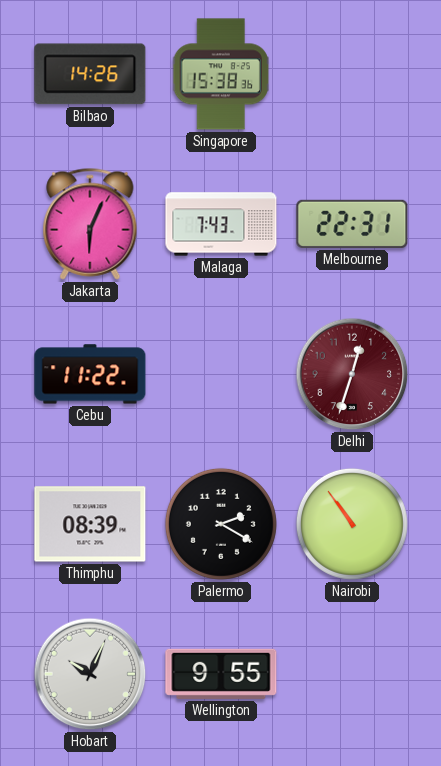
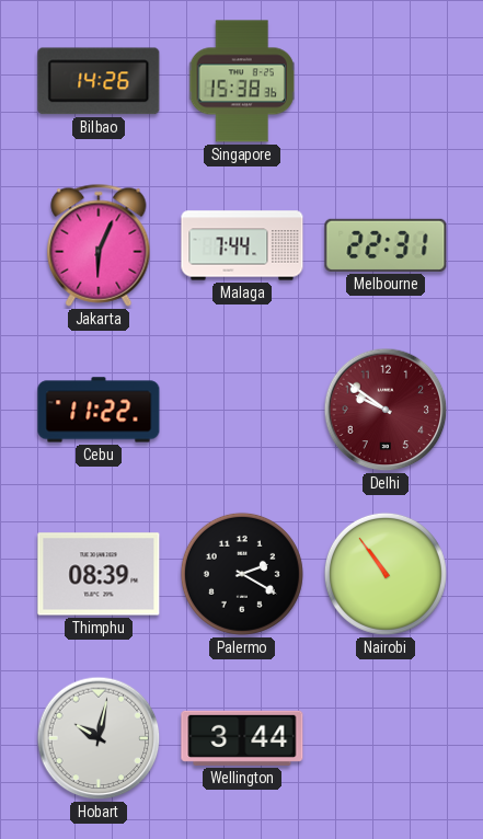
Malaga: 7:43 -> 7:44 (242, 245)
Delhi: 12:33 -> 9:51 (386, 410)
Hobart: 10:04 -> 10:02 (99, 738)
Wellington: 9:55 -> 3:44 (242, 738)
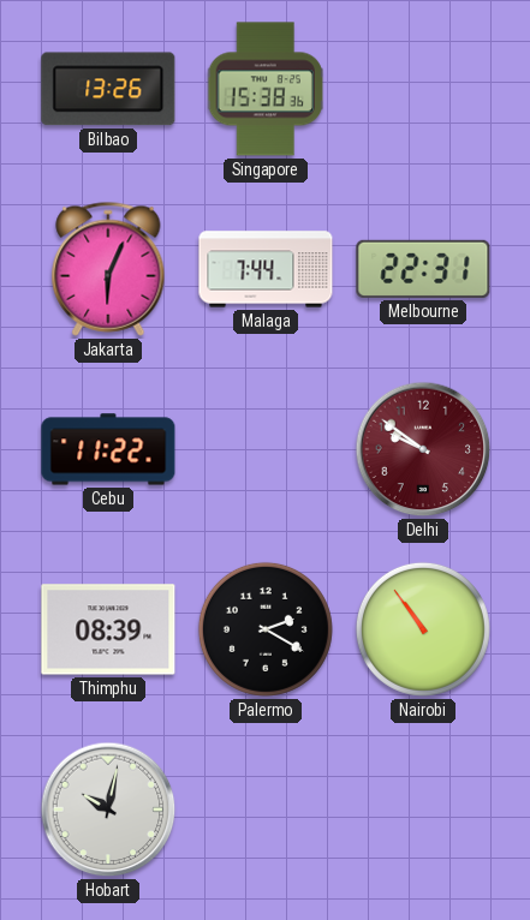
Bilbao: 14:26 -> 13:26 (108, 89)
Wellington: 3:44 -> none (242, 738)
